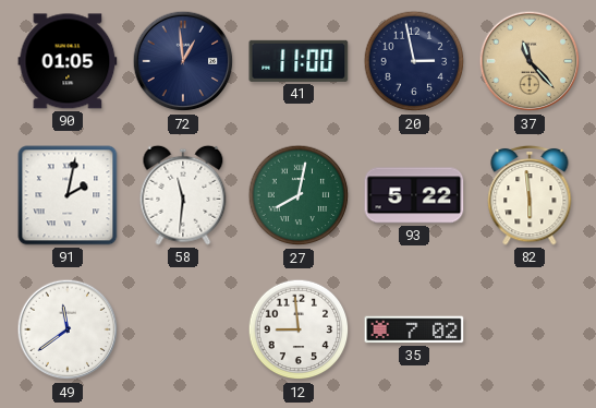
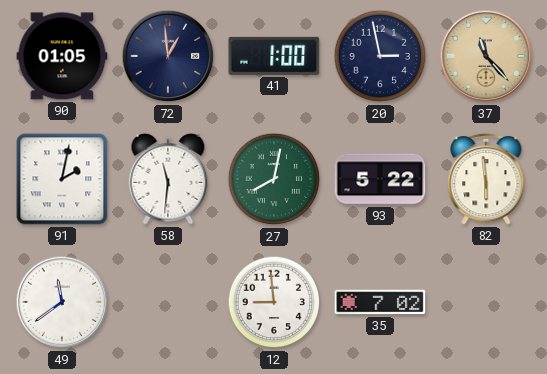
41: 11:00 -> 1:00 (274, 56)
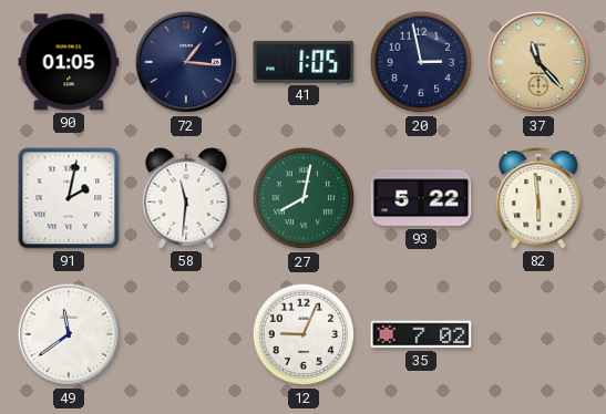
72: 12:59 -> 1:16 (186, 62)
41: 1:00 -> 1:05 (304, 62)
12: 8:59 -> 9:04 (304, 334)
